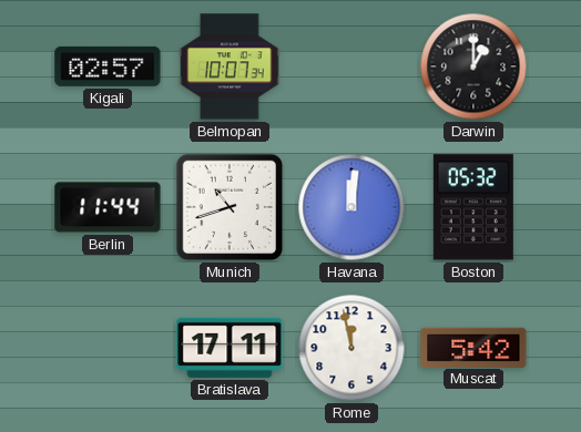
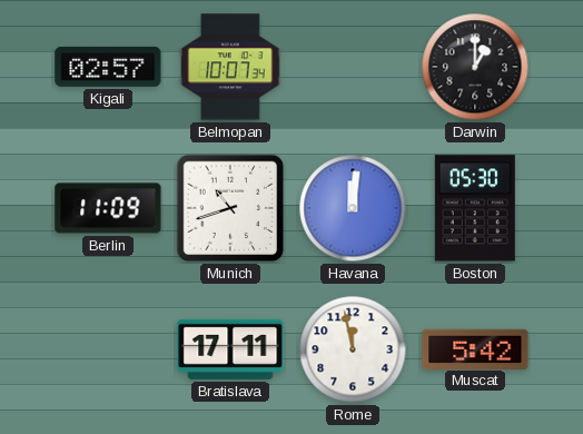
Berlin: 11:44 -> 11:09 (108, 208)
Boston: 05:32 -> 05:30 (475, 208)
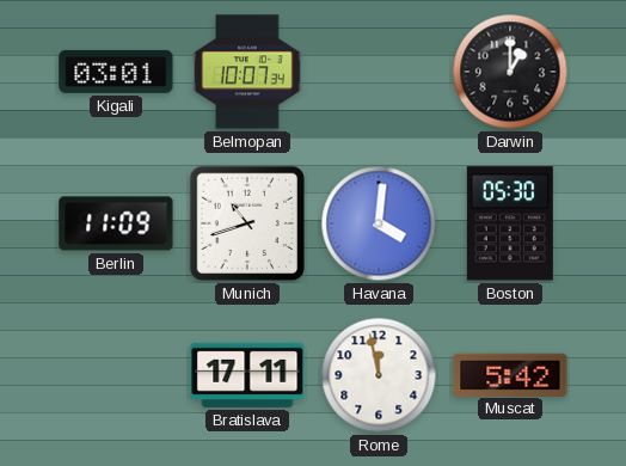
Kigali: 02:57 -> 03:01 (116, 72)
Havana: 12:01 -> 4:01 (379, 223)
